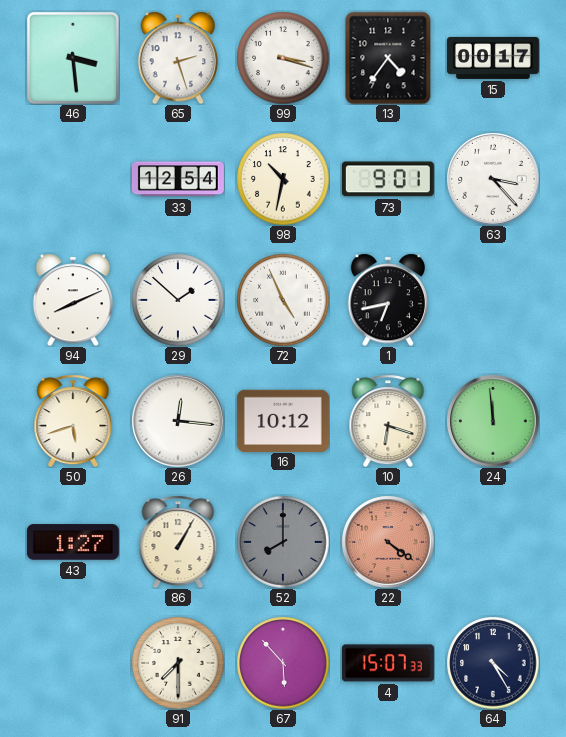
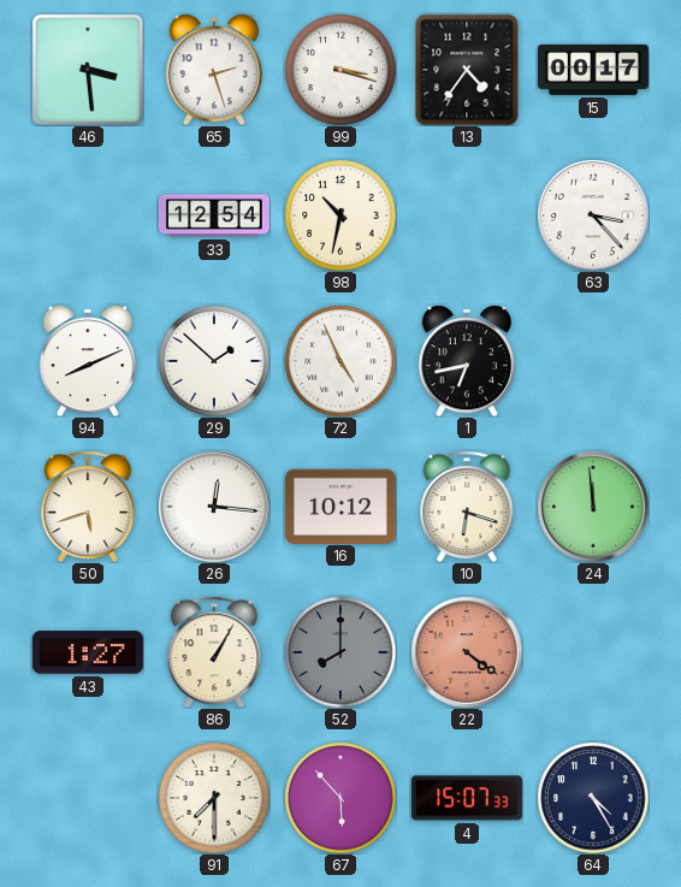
73: 9:01 -> none (388, 179)
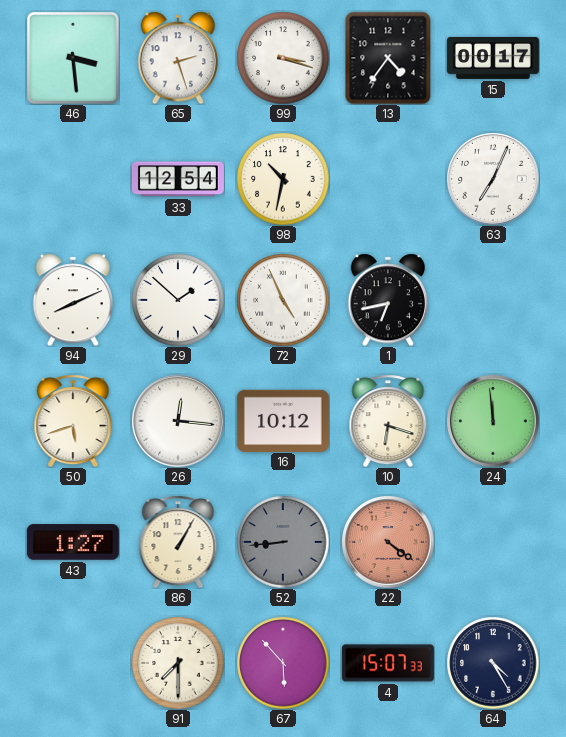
63: 3:23 -> 7:04 (493, 179)
52: 8:00 -> 8:44 (283, 542)
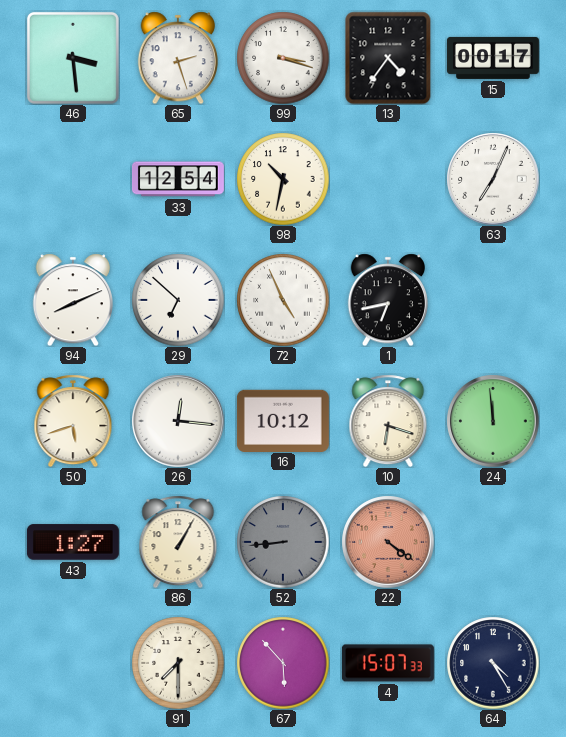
29: 1:52 -> 6:52 (178, 300)
